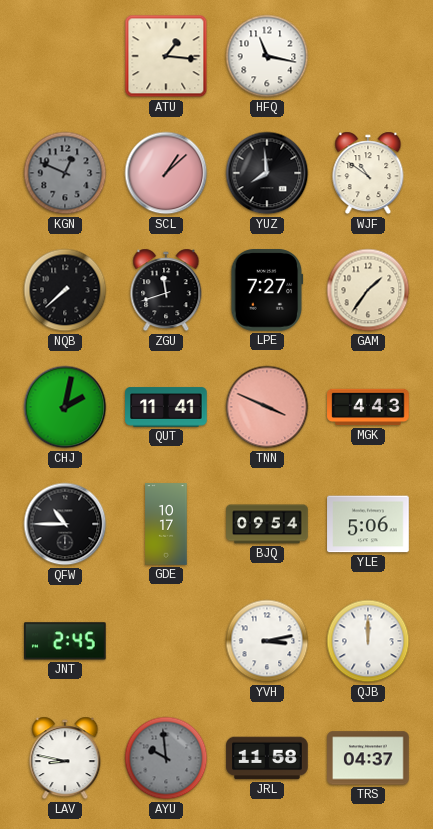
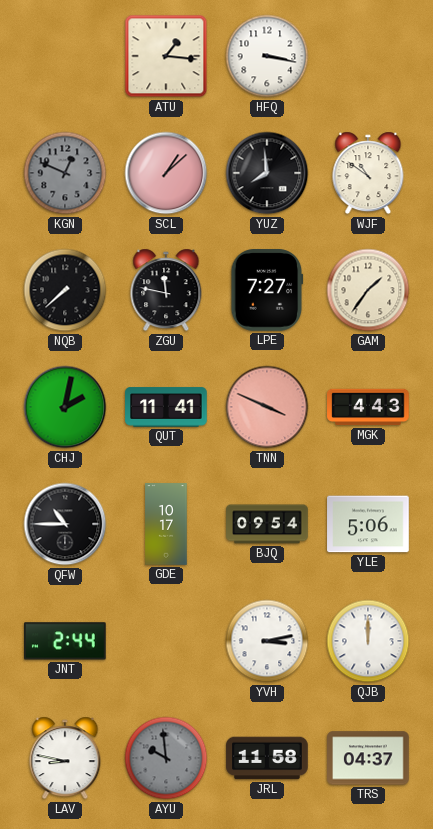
HFQ: 11:17 -> 3:17 (267, 56)
ZGU: 11:42 -> 11:47 (166, 290)
JNT: 2:45 -> 2:44 (66, 641)
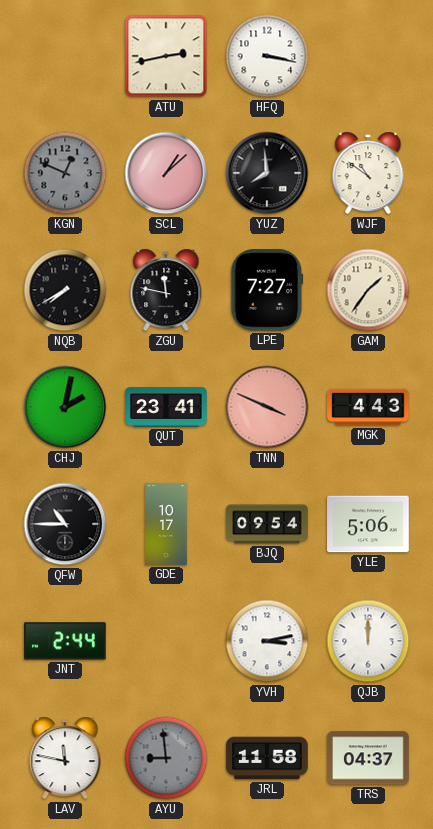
ATU: 1:16 -> 2:43 (166, 56)
NQB: 7:38 -> 7:40 (65, 290)
QUT: 11:41 -> 23:41 (166, 407)
LAV: 8:47 -> 11:47 (65, 758)
AYU: 9:59 -> 8:59 (166, 758)
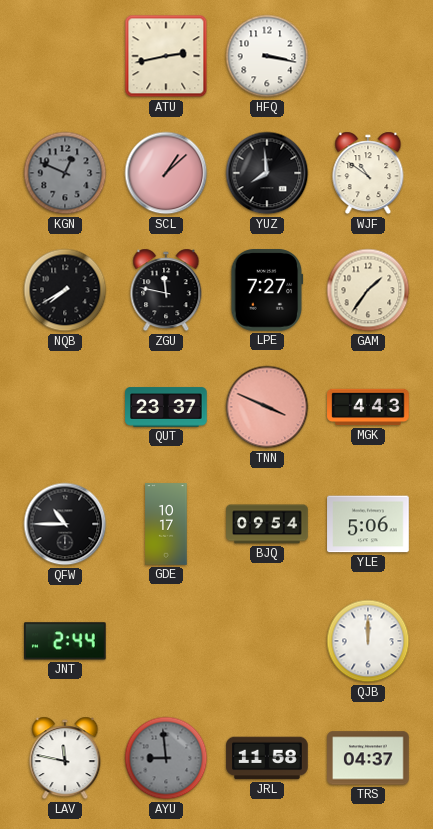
CHJ: 2:02 -> none (65, 407)
QUT: 23:41 -> 23:37 (166, 407)
YVH: 3:13 -> none (267, 641)
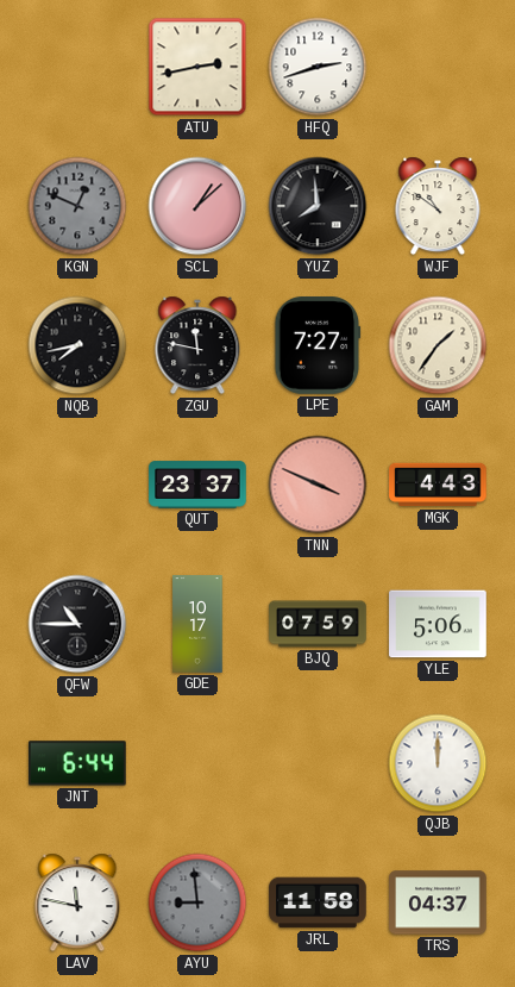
HFQ: 3:17 -> 2:42 (318, 67)
NQB: 7:40 -> 7:43 (77, 345)
BJQ: 09:54 -> 07:59 (318, 624)
JNT: 2:44 -> 6:44 (78, 763)
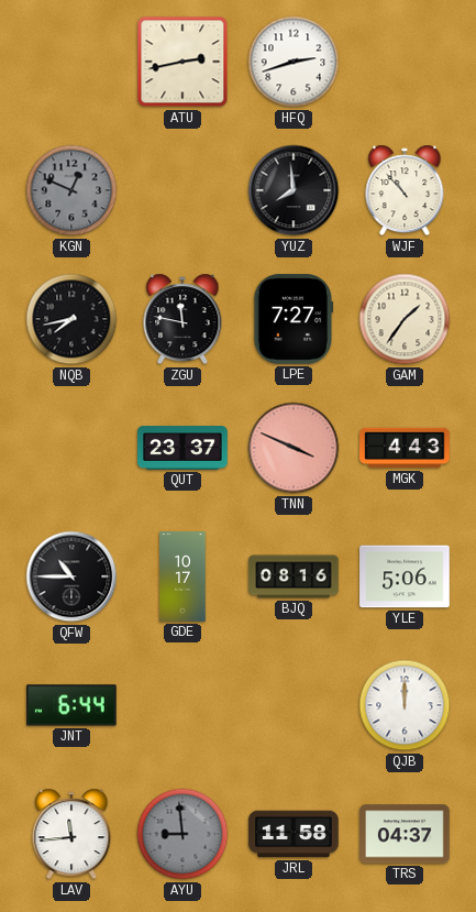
SCL: 1:08 -> none (197, 206)
WJF: 10:51 -> 10:53 (405, 190)
BJQ: 07:59 -> 08:16 (294, 576)
LAV: 11:47 -> 11:44 (71, 834)
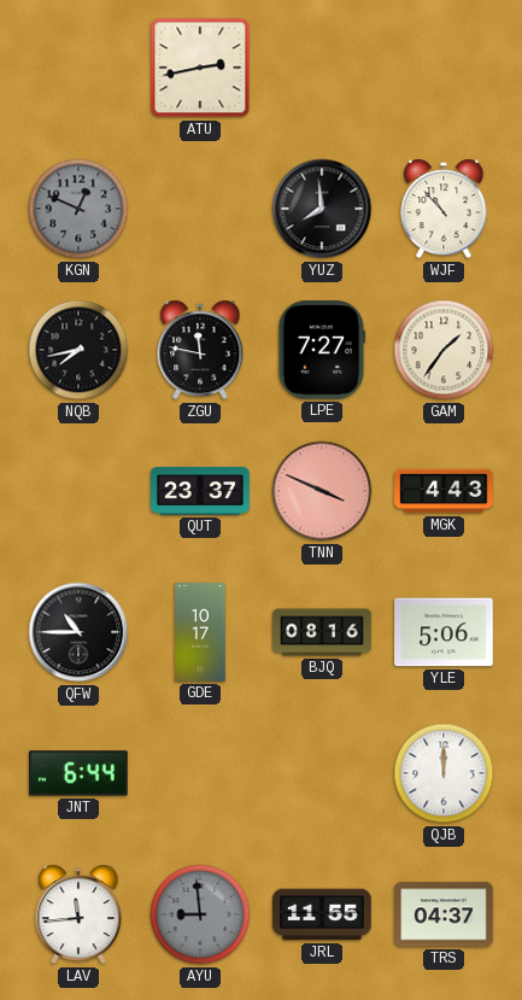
HFQ: 2:42 -> none (294, 62)
JRL: 11:58 -> 11:55 (322, 914)
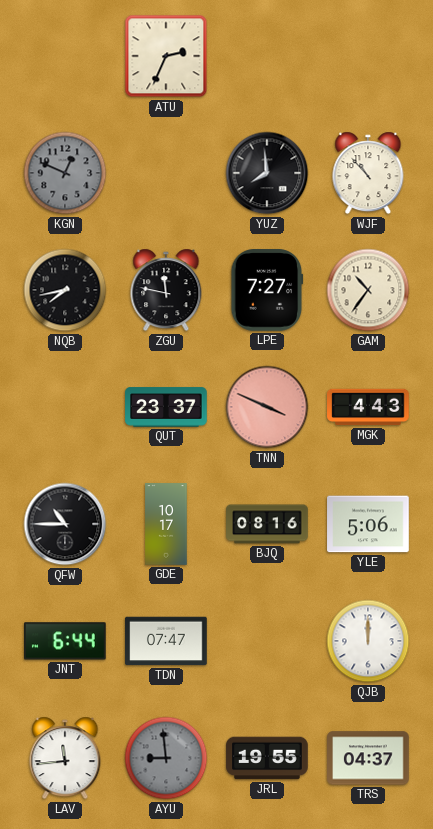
ATU: 2:43 -> 2:34 (166, 56)
GAM: 1:36 -> 10:36 (368, 290)
TDN: none -> 07:47 (166, 641)
JRL: 11:55 -> 19:55 (267, 758)
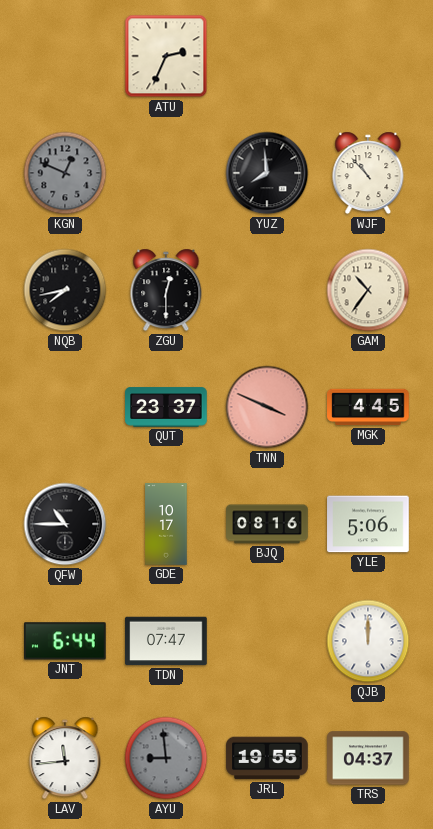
ZGU: 11:47 -> 12:30 (166, 290)
LPE: 7:27 -> none (267, 290)
MGK: 4:43 -> 4:45 (368, 407)
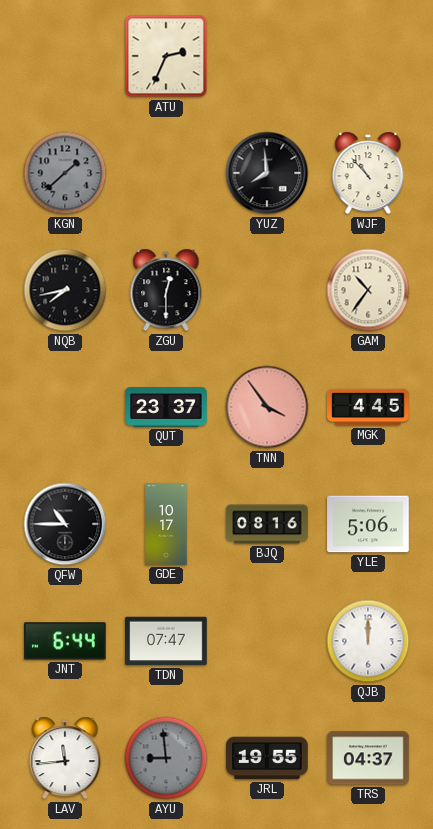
KGN: 12:49 -> 1:38 (65, 173)
TNN: 3:49 -> 3:54 (267, 407)
